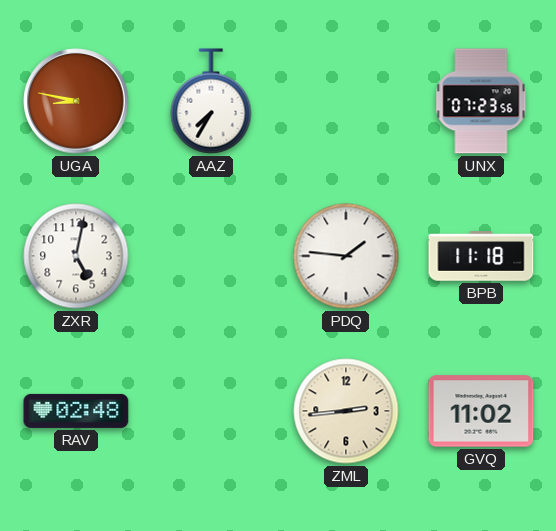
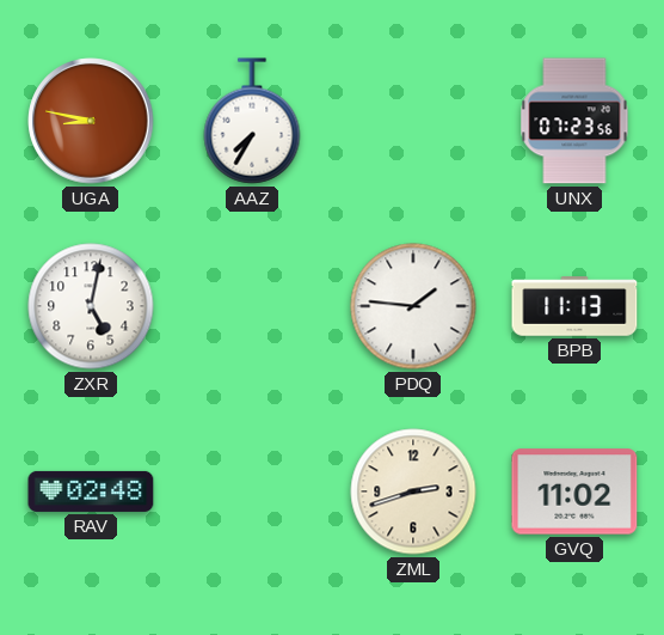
BPB: 11:18 -> 11:13 (574, 306)
ZML: 2:44 -> 2:42 (413, 491)
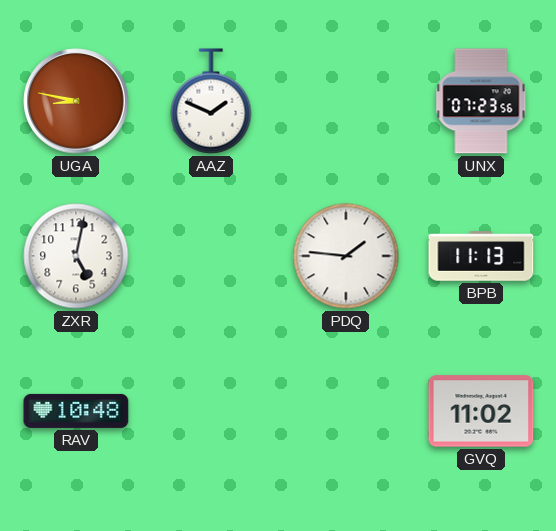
AAZ: 7:35 -> 1:49 (211, 101)
RAV: 02:48 -> 10:48 (76, 411)
ZML: 2:42 -> none (413, 491)
